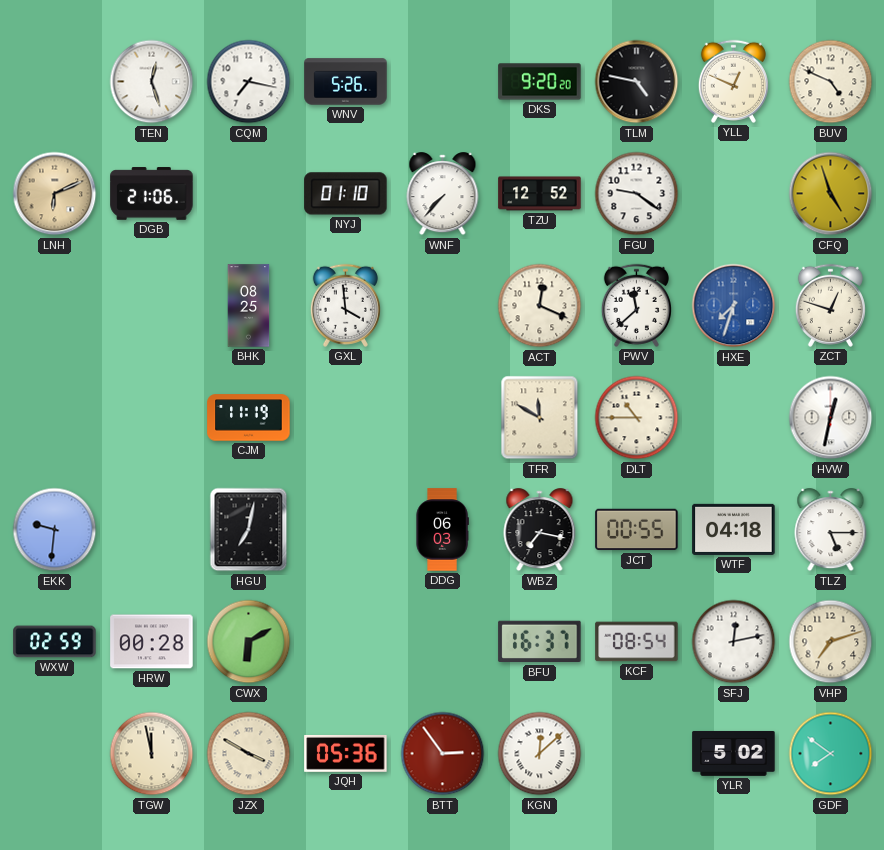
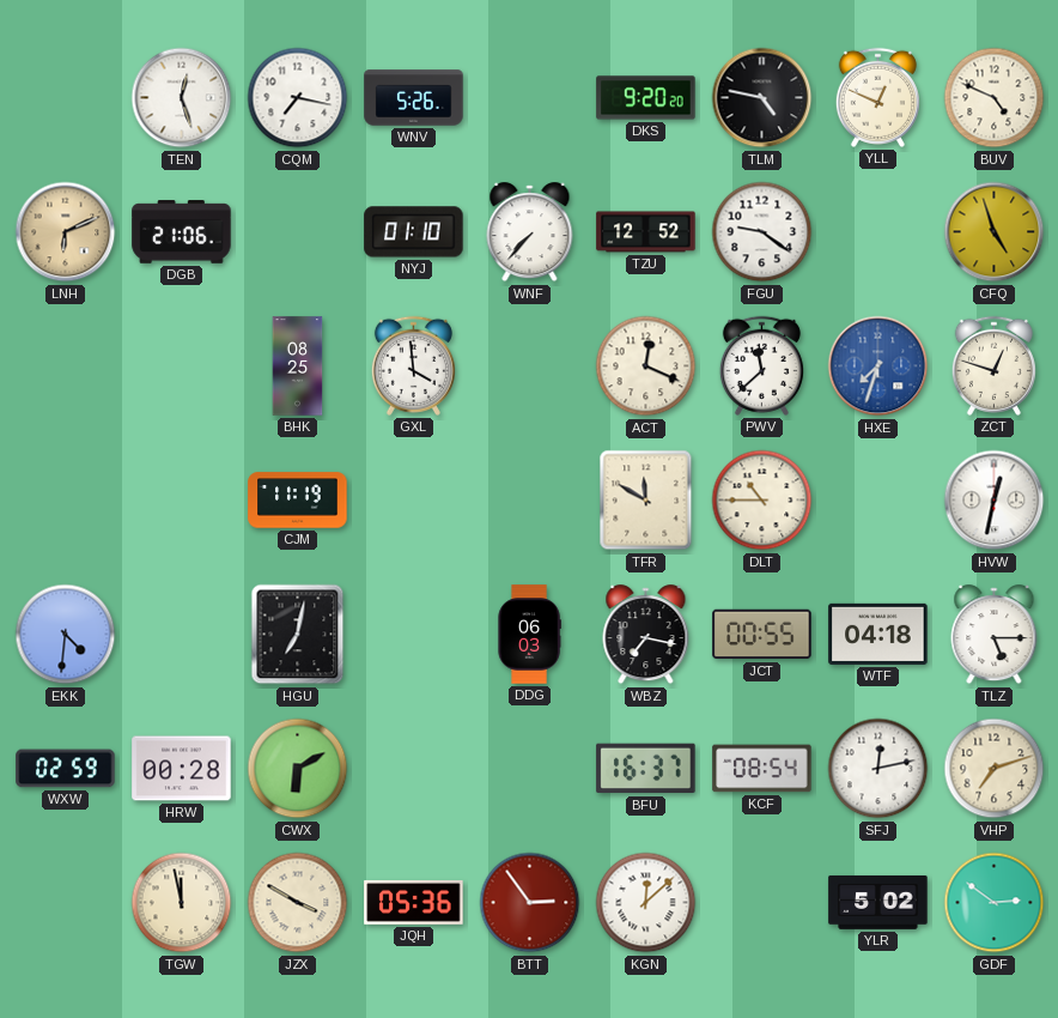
EKK: 9:31 -> 4:31 (66, 635)
GDF: 7:51 -> 2:51 (995, 903)
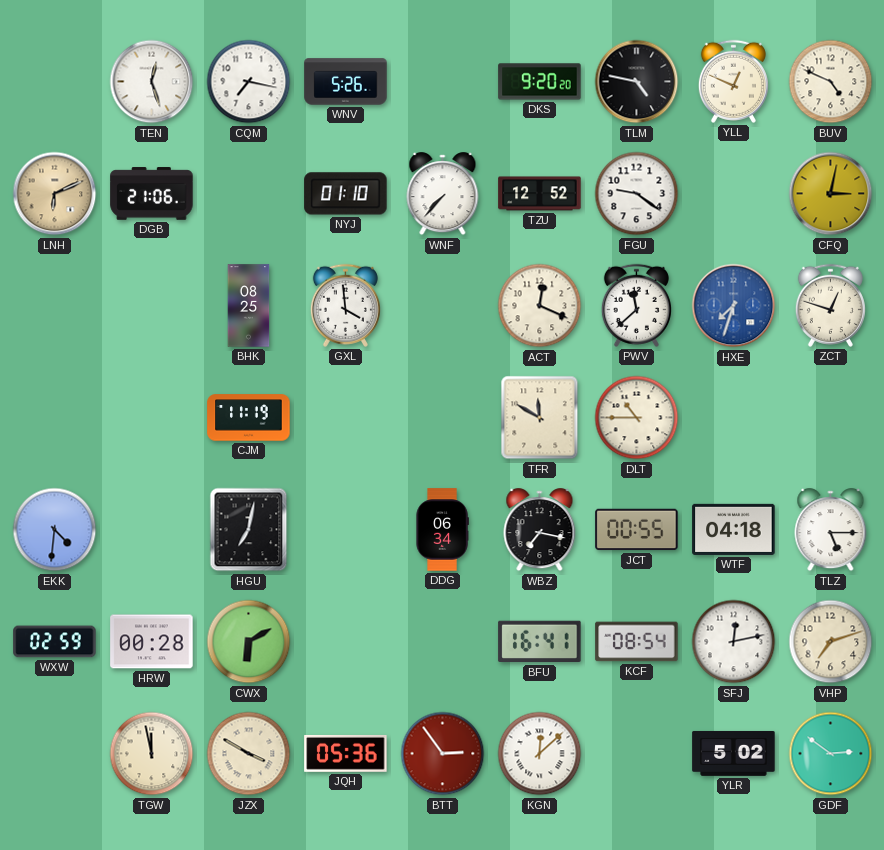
CFQ: 4:57 -> 3:02 (831, 194)
HVW: 12:32 -> none (995, 501)
DDG: 06:03 -> 06:34 (442, 530)
BFU: 16:37 -> 16:41 (540, 642)
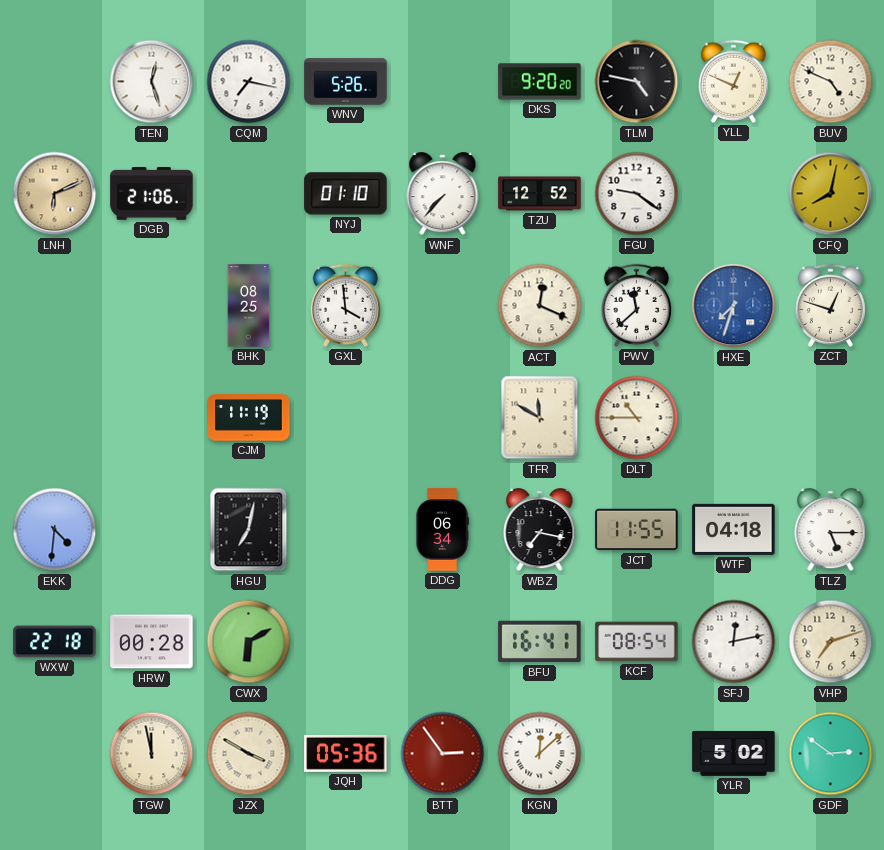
CFQ: 3:02 -> 8:02 (831, 194)
JCT: 00:55 -> 11:55 (637, 530)
WXW: 02:59 -> 22:18 (55, 642)
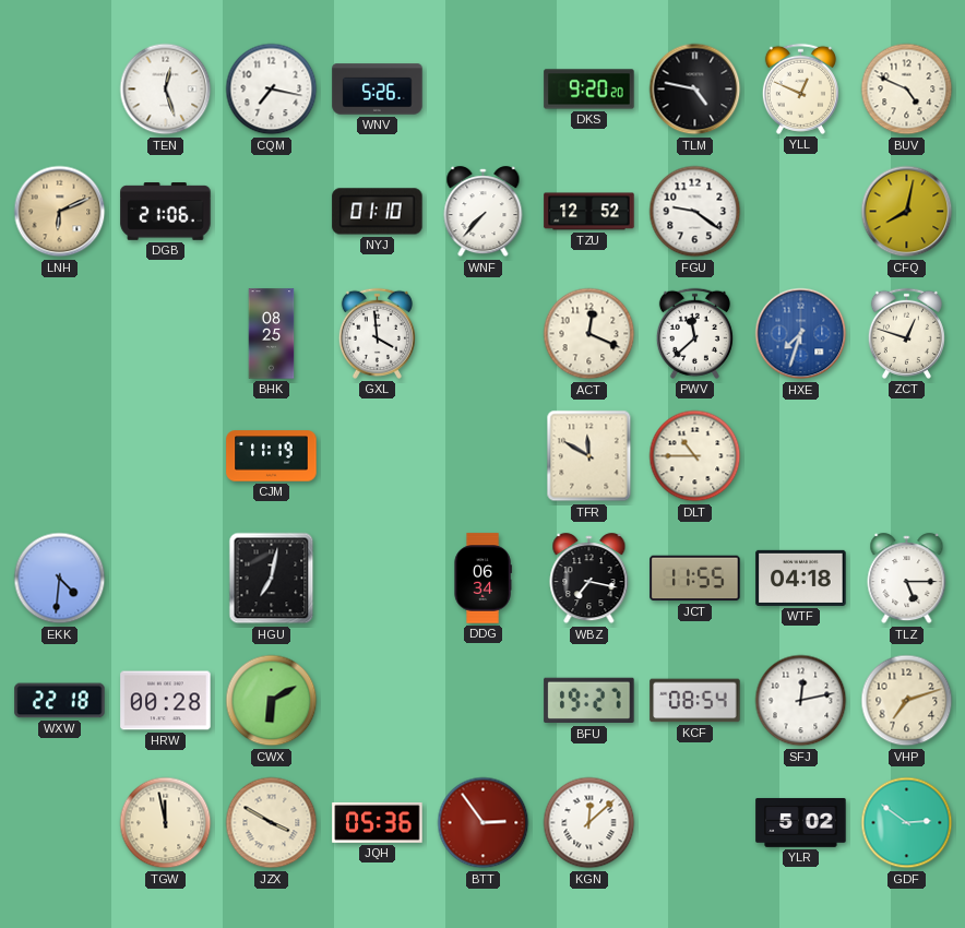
BFU: 16:41 -> 19:27 (589, 701)
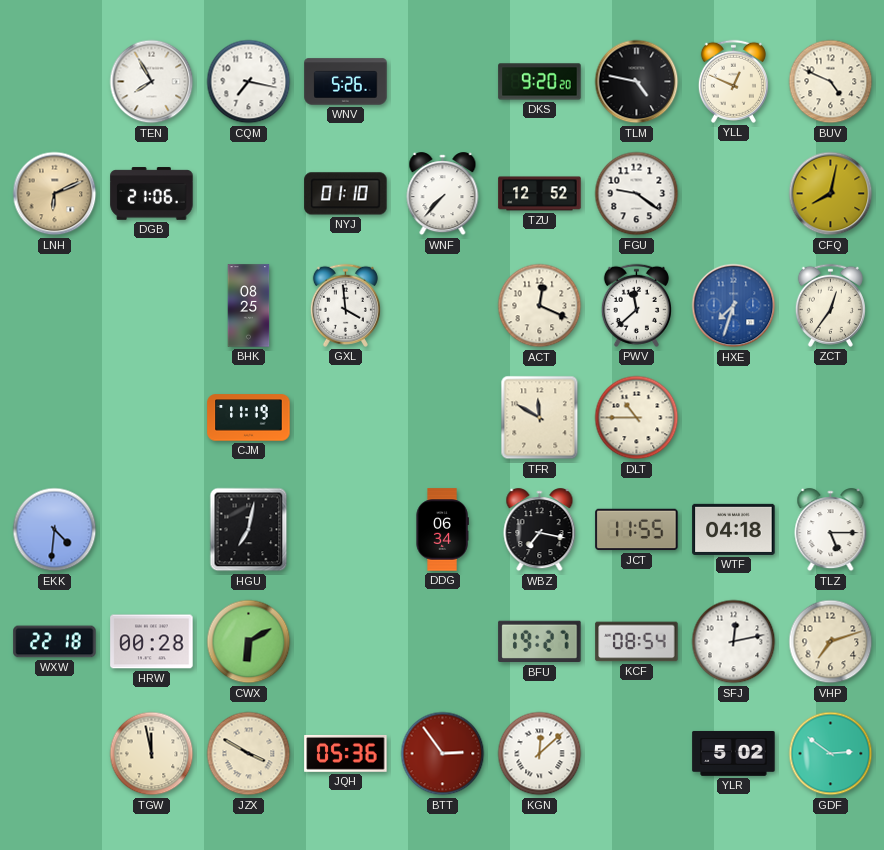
TEN: 12:27 -> 7:55 (152, 82)
ZCT: 12:48 -> 12:36 (830, 305)
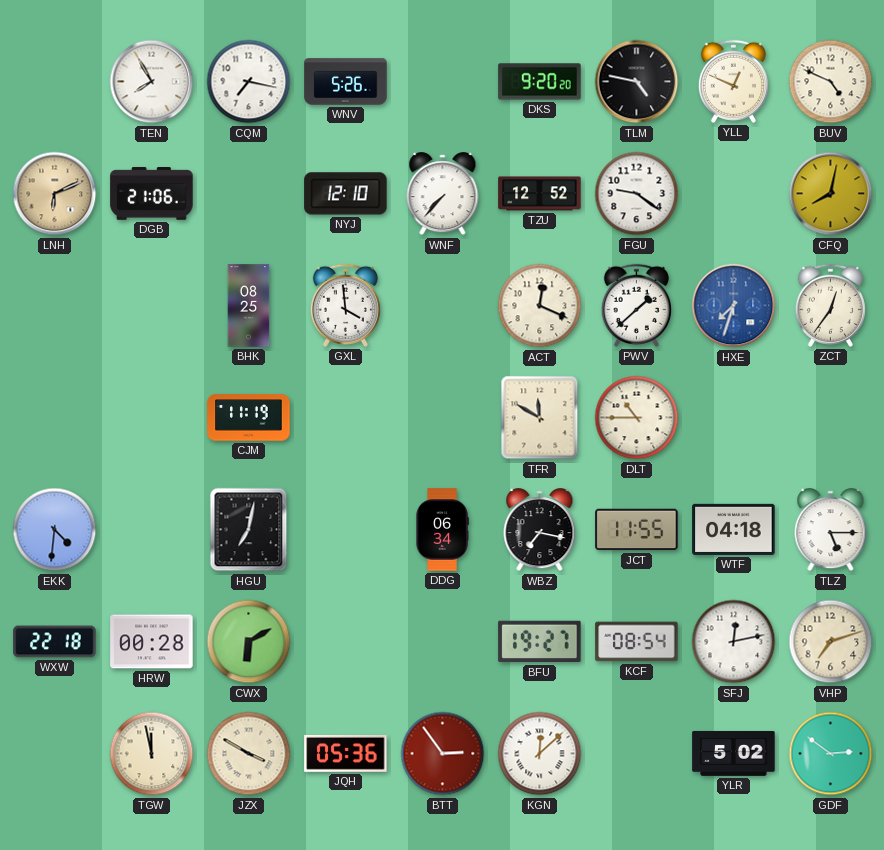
NYJ: 01:10 -> 12:10 (346, 194)
PWV: 11:38 -> 1:38 (636, 305)
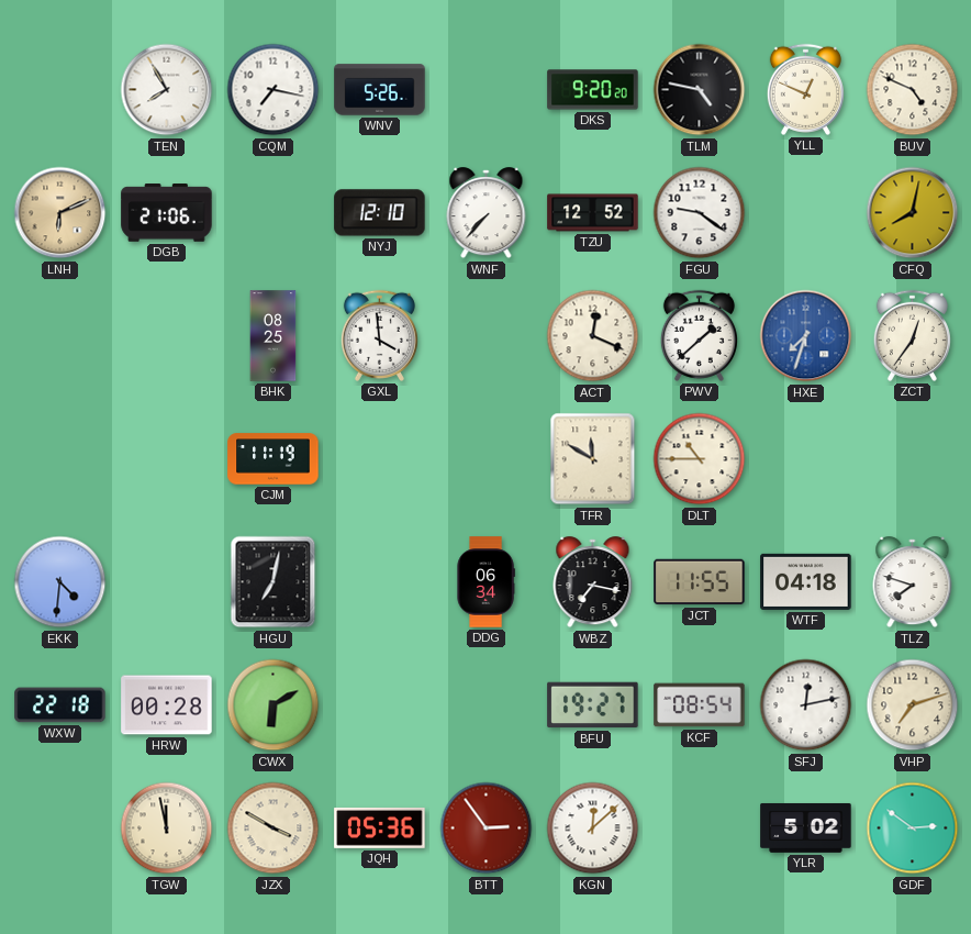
TLZ: 5:15 -> 7:48 (913, 582)
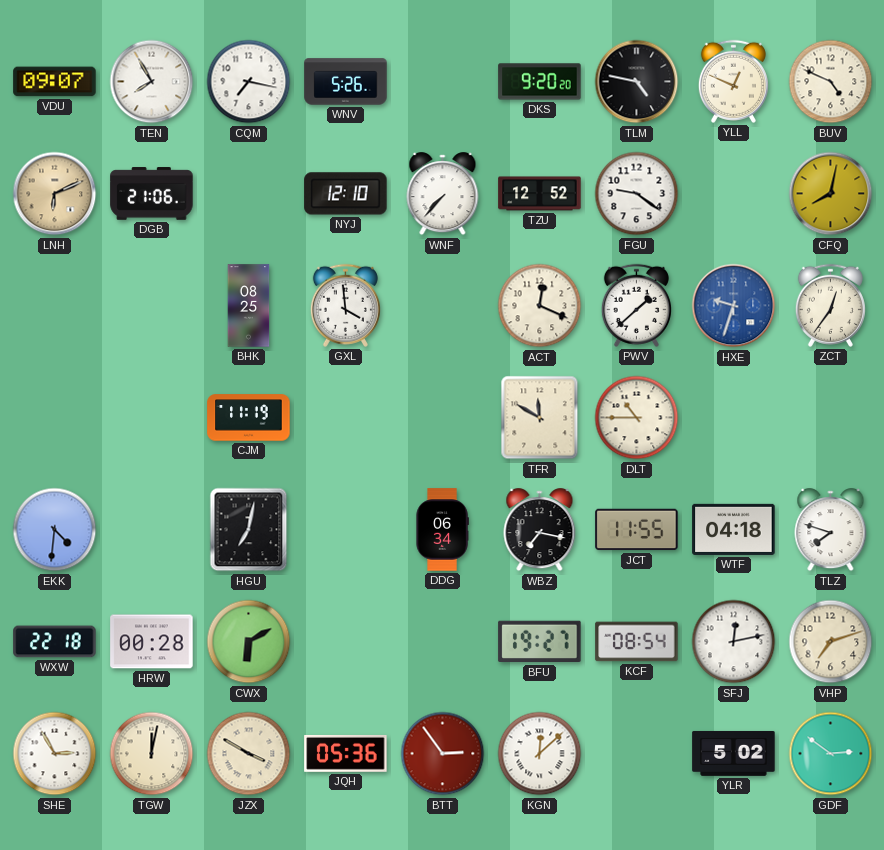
VDU: none -> 09:07 (55, 82)
HXE: 7:33 -> 9:33 (734, 306)
SHE: none -> 2:55 (55, 754)
TGW: 11:58 -> 12:02 (152, 754)
